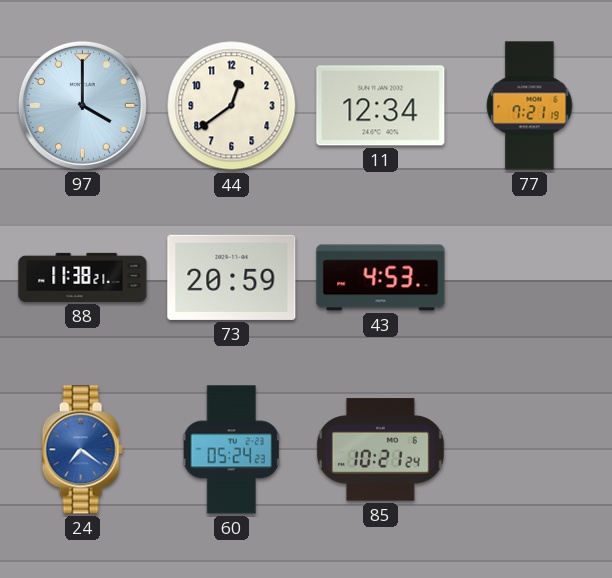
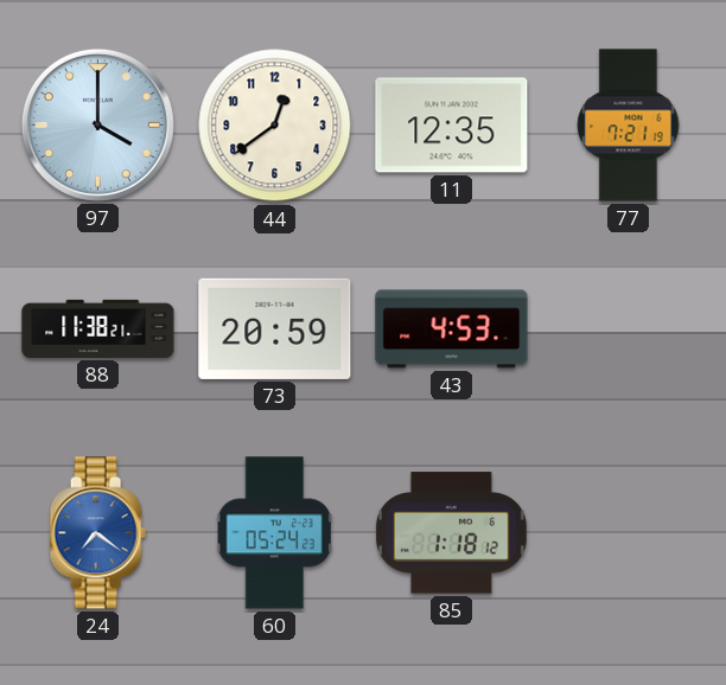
11: 12:34 -> 12:35 (452, 126)
85: 10:21 -> 1:18 (451, 533)
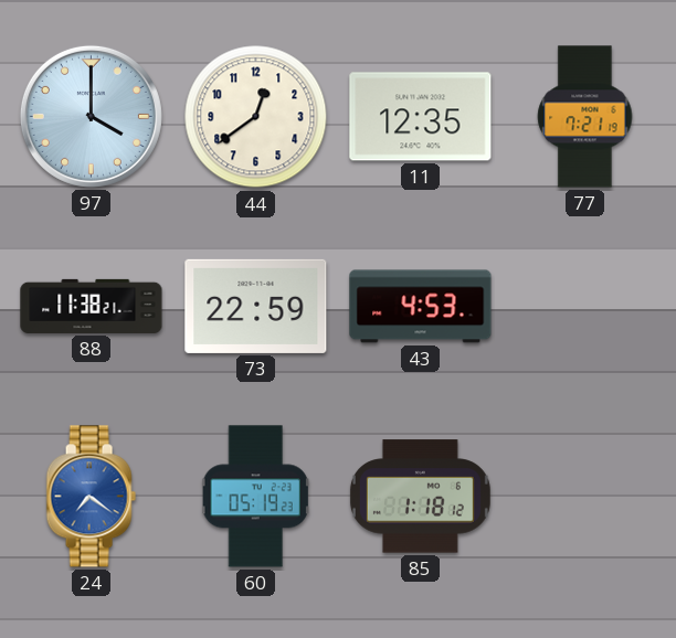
73: 20:59 -> 22:59 (256, 306)
60: 05:24 -> 05:19 (256, 497)
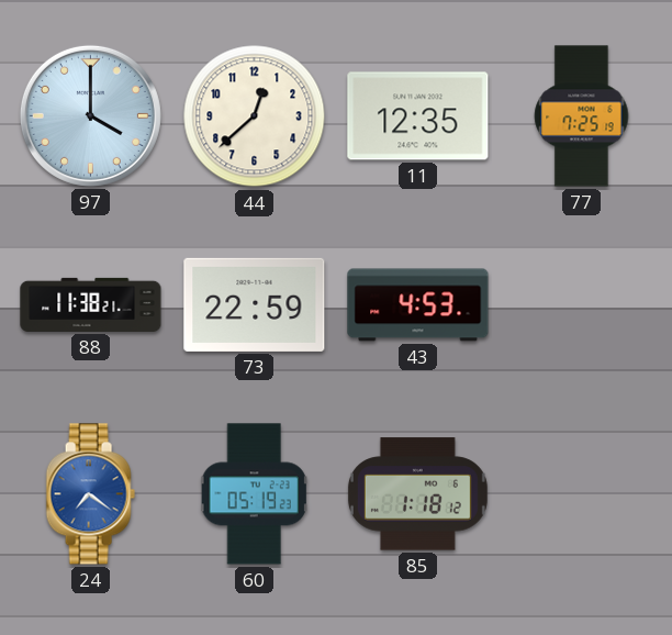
44: 12:39 -> 12:38 (255, 116)
77: 7:21 -> 7:25 (582, 116)
